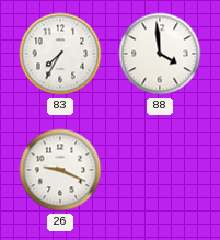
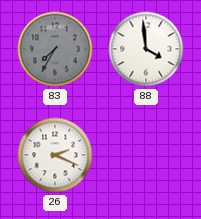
83 dial: white -> grey (55, 49)
26: 9:19 -> 2:19 (55, 155)
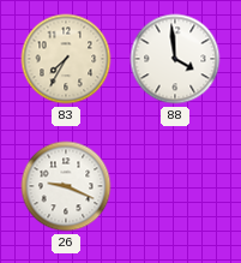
83 dial: grey -> cream (66, 59)
26: 2:19 -> 9:19 (66, 186)
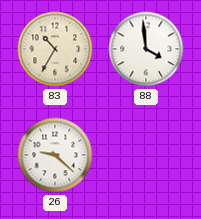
83: 7:35 -> 10:35 (55, 49)
26: 9:19 -> 9:22 (55, 155)
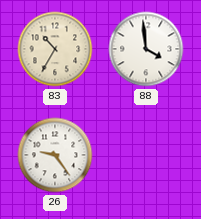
26: 9:22 -> 9:24 (55, 155)
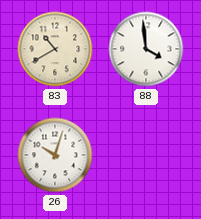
83: 10:35 -> 10:40 (55, 49)
26: 9:24 -> 10:03 (55, 155)
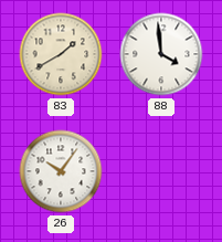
83: 10:40 -> 1:40 (61, 54)
26: 10:03 -> 10:06 (61, 171)
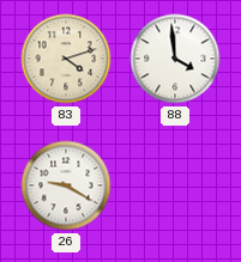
83: 1:40 -> 4:12 (66, 59)
26: 10:06 -> 9:20 (66, 185)
